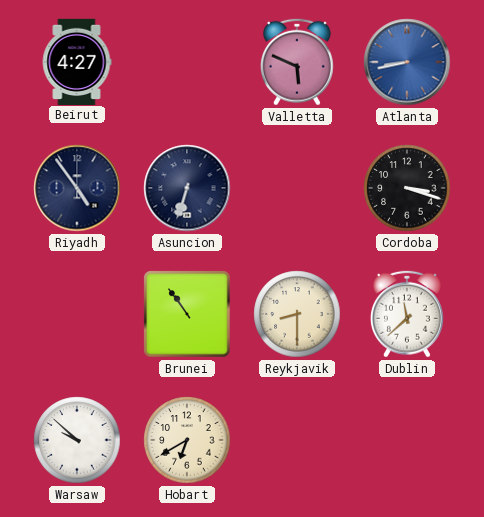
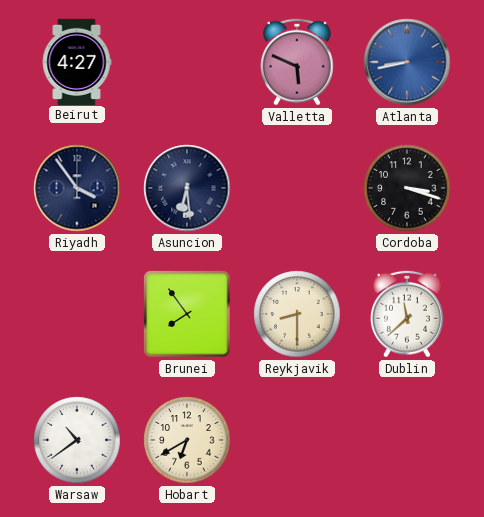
Riyadh: 4:54 -> 3:54 (77, 188)
Asuncion: 6:33 -> 6:29 (187, 188)
Brunei: 10:54 -> 7:54 (187, 314)
Warsaw: 9:52 -> 10:39 (77, 440)
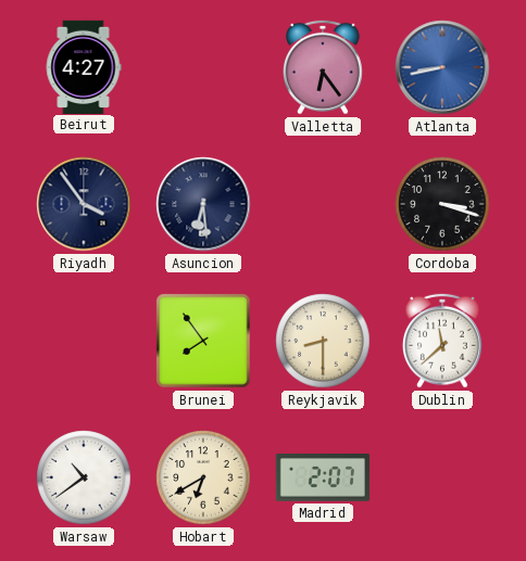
Valletta: 5:49 -> 6:24 (323, 67)
Madrid: none -> 2:07 (322, 479)
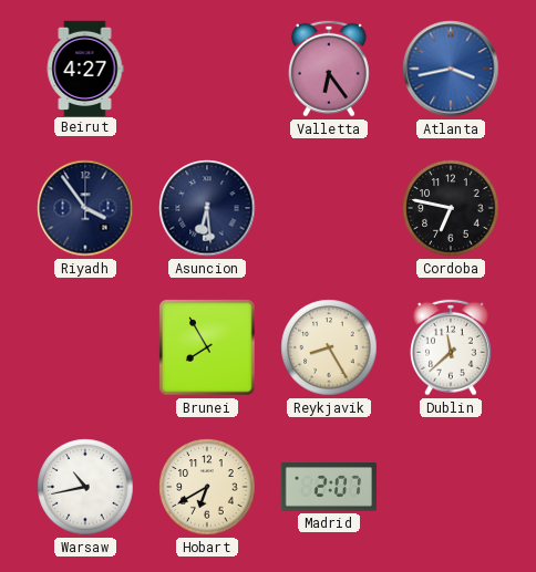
Atlanta: 8:43 -> 3:43 (451, 69)
Cordoba: 3:18 -> 6:47 (451, 208)
Brunei: 7:54 -> 7:55 (207, 347)
Reykjavik: 8:30 -> 8:25 (329, 347)
Warsaw: 10:39 -> 10:43 (85, 487)
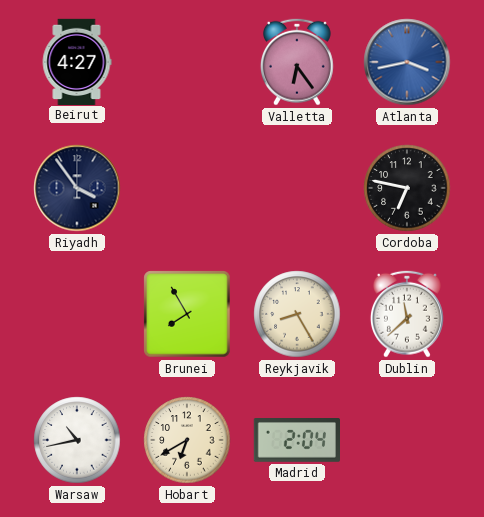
Asuncion: 6:29 -> none (207, 208)
Madrid: 2:07 -> 2:04 (296, 441)
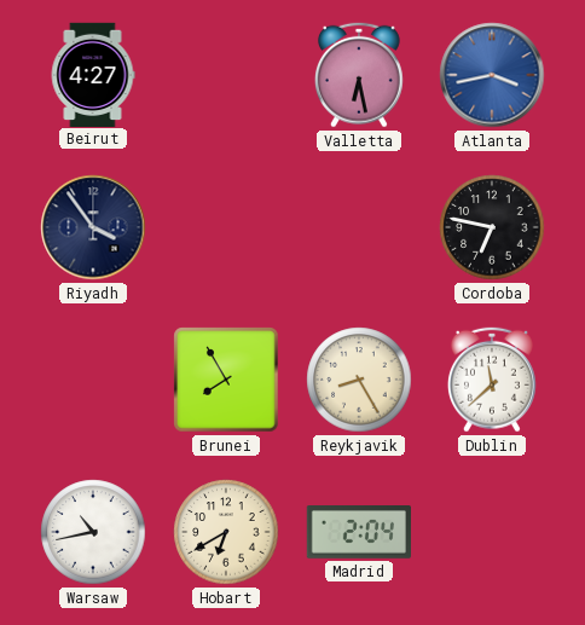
Valletta: 6:24 -> 6:28 (359, 75)
